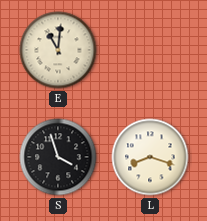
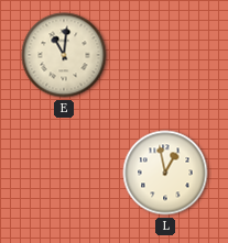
S: 3:57 -> none (58, 157)
L: 8:18 -> 12:58 (165, 173)
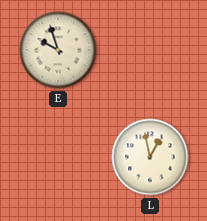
E: 11:01 -> 9:57 (58, 50)
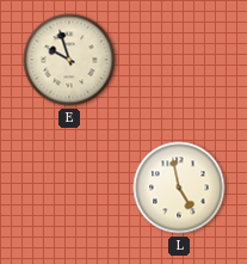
L: 12:58 -> 4:58 (179, 188)
